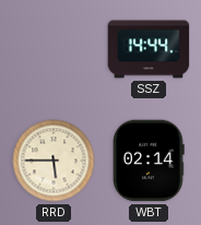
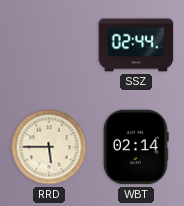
SSZ: 14:44 -> 02:44 (136, 45)
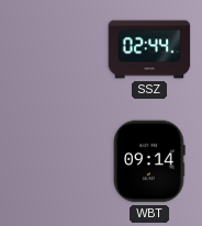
RRD: 5:45 -> none (49, 147)
WBT: 02:14 -> 09:14 (149, 161)
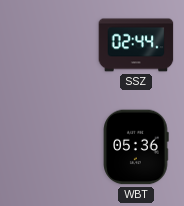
WBT: 09:14 -> 05:36 (136, 147)
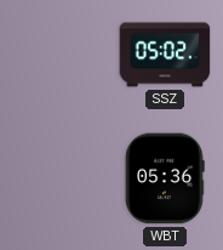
SSZ: 02:44 -> 05:02 (165, 55)
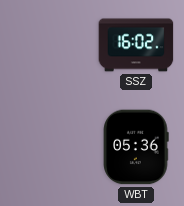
SSZ: 05:02 -> 16:02 (136, 45)
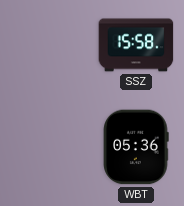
SSZ: 16:02 -> 15:58 (136, 45)
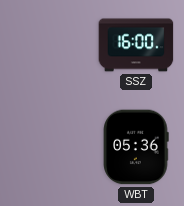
SSZ: 15:58 -> 16:00 (136, 45)
